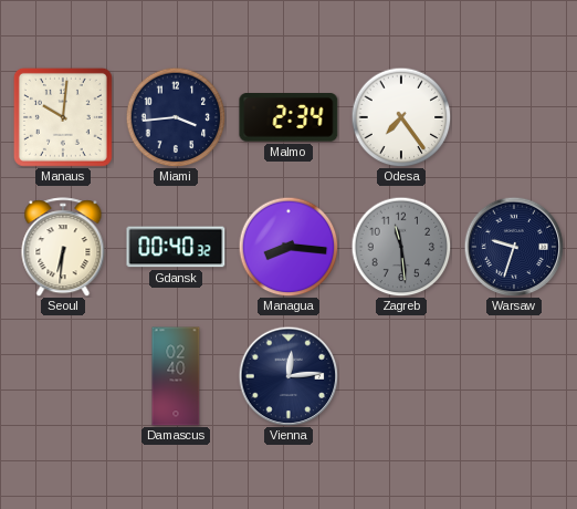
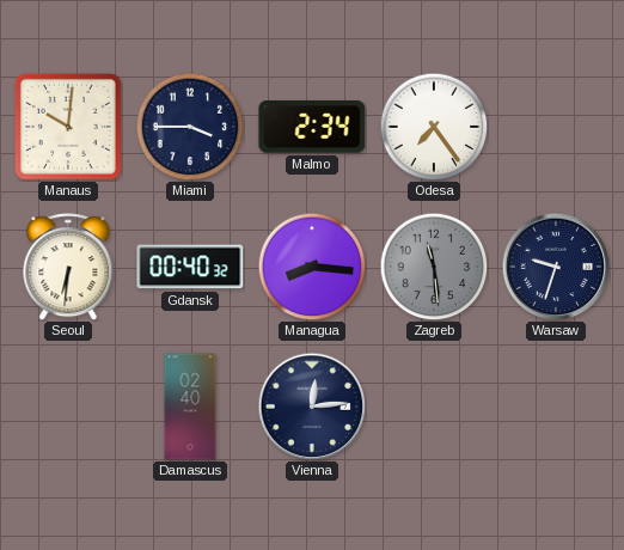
Miami: 3:44 -> 3:45 (190, 127)
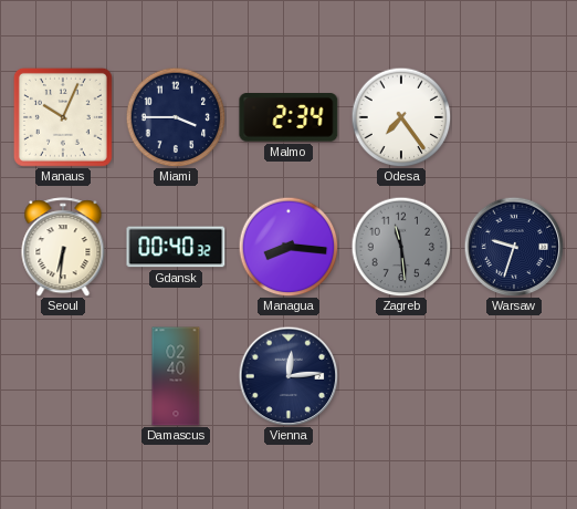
Manaus: 10:01 -> 10:04 (63, 117)
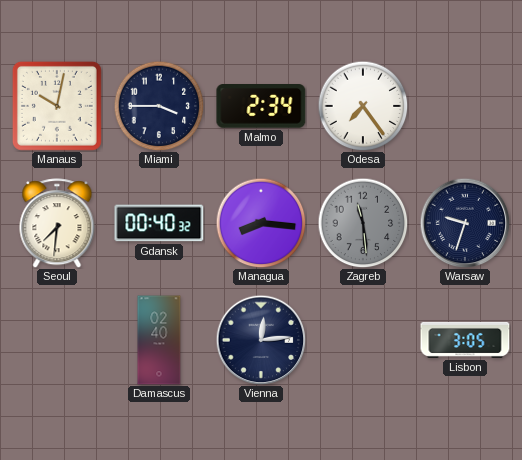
Manaus: 10:04 -> 10:02 (57, 106)
Seoul: 6:31 -> 7:31 (57, 223)
Lisbon: none -> 3:05 (465, 340)
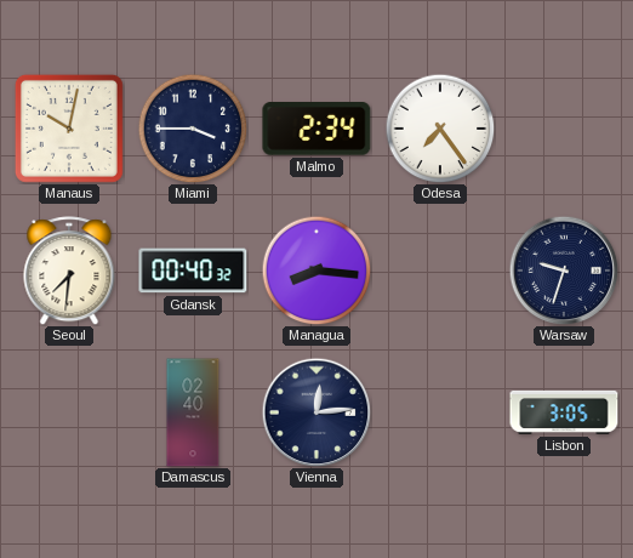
Zagreb: 11:29 -> none (363, 223)
